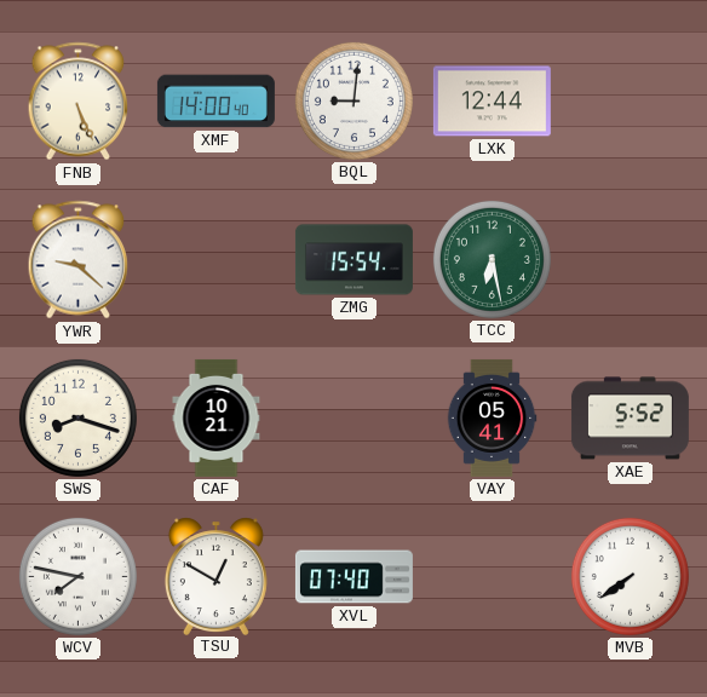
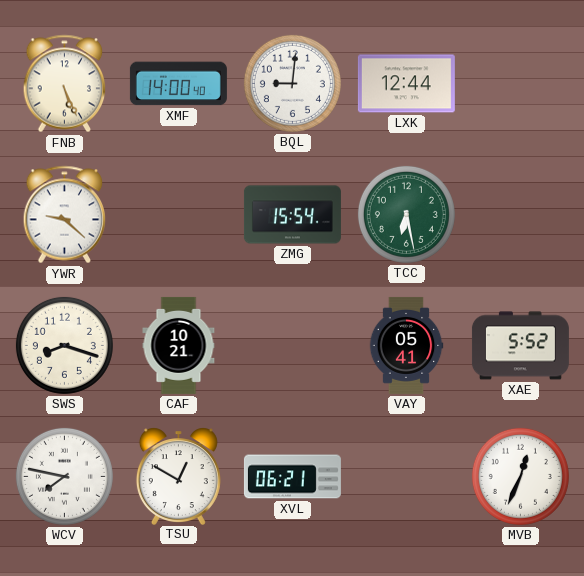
XVL: 07:40 -> 06:21 (292, 477)
MVB: 7:39 -> 12:34 (520, 476)
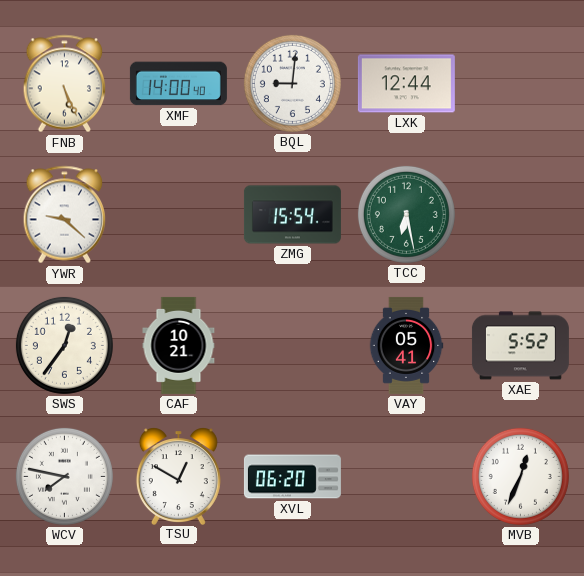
SWS: 8:18 -> 12:36 (64, 345)
XVL: 06:21 -> 06:20 (292, 477)
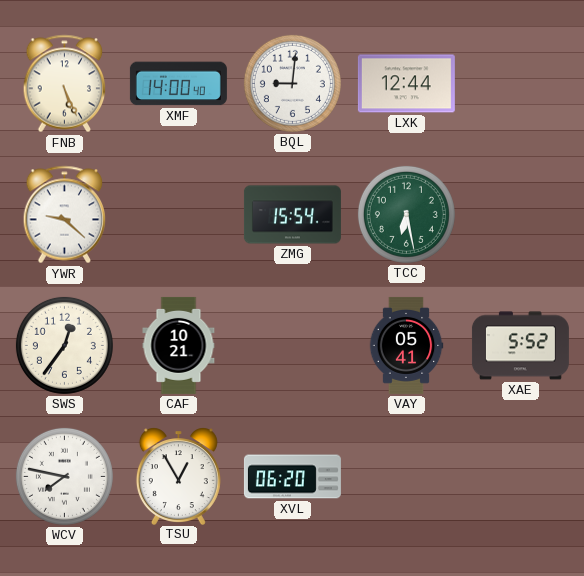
TSU: 12:50 -> 12:55 (178, 476)
MVB: 12:34 -> none (520, 476)
